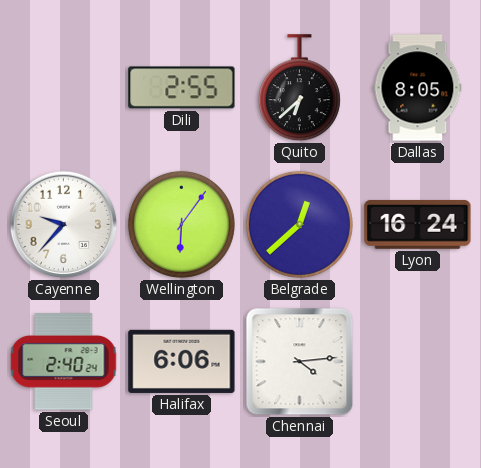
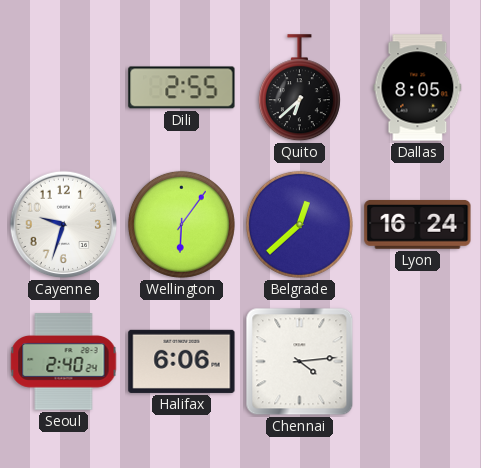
Cayenne: 9:37 -> 9:33 (64, 225)
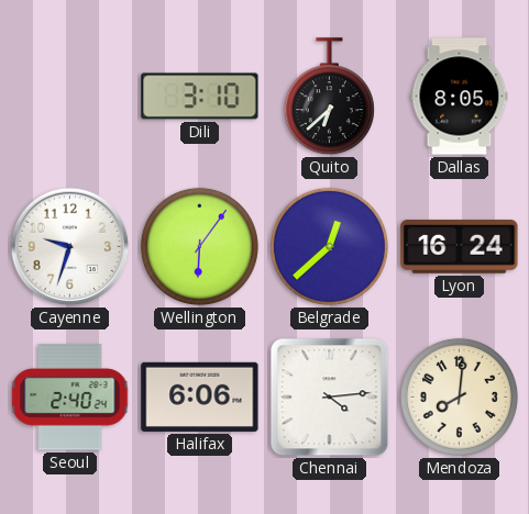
Dili: 2:55 -> 3:10 (200, 97)
Mendoza: none -> 8:01 (459, 396)
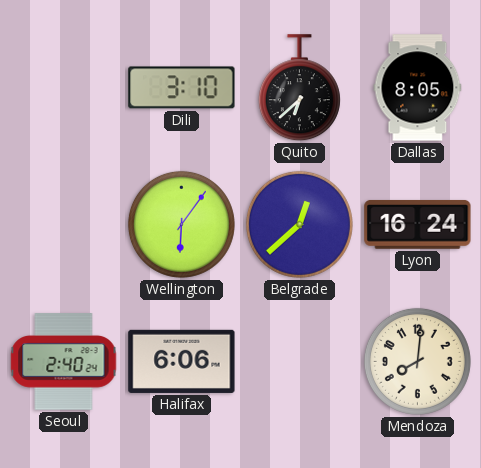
Cayenne: 9:33 -> none (70, 247)
Chennai: 4:14 -> none (330, 398)
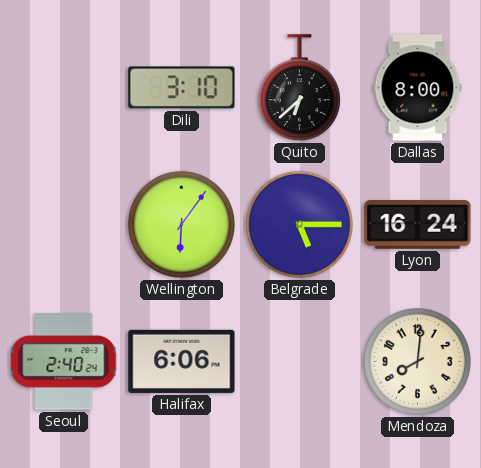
Dallas: 8:05 -> 8:00 (418, 88)
Belgrade: 12:38 -> 5:15 (299, 224)
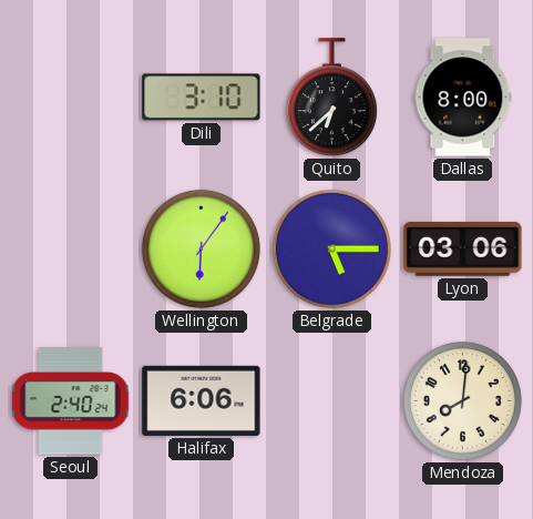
Lyon: 16:24 -> 03:06 (463, 248)
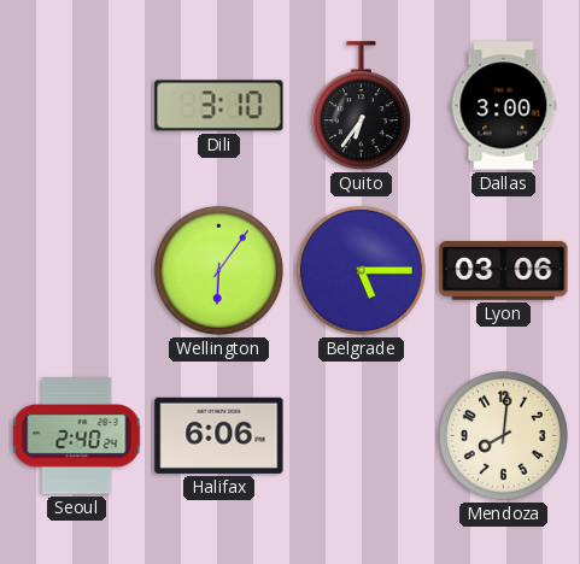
Quito: 6:38 -> 6:36 (361, 106)
Dallas: 8:00 -> 3:00 (504, 106)
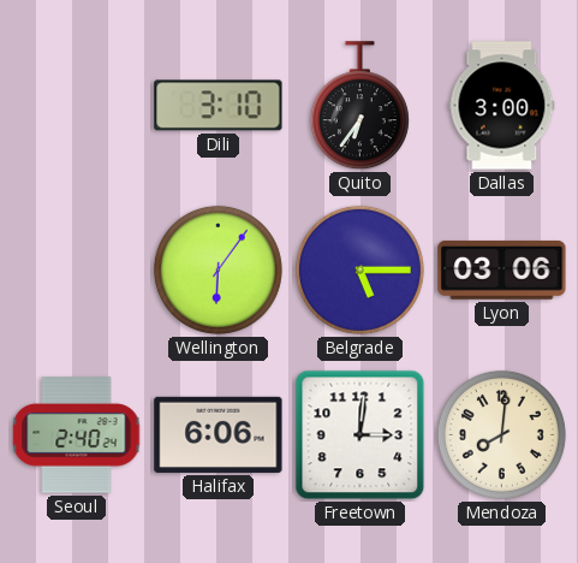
Freetown: none -> 3:01 (360, 435)
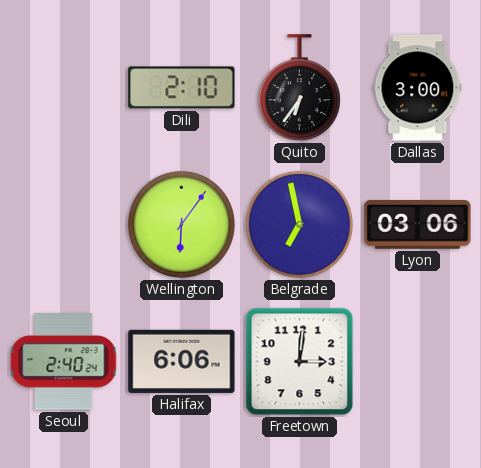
Dili: 3:10 -> 2:10 (182, 88)
Belgrade: 5:15 -> 6:58 (299, 224)
Mendoza: 8:01 -> none (501, 434)
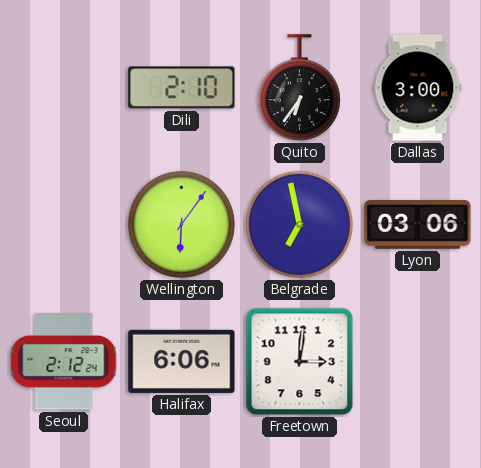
Seoul: 2:40 -> 2:12 (64, 362)
